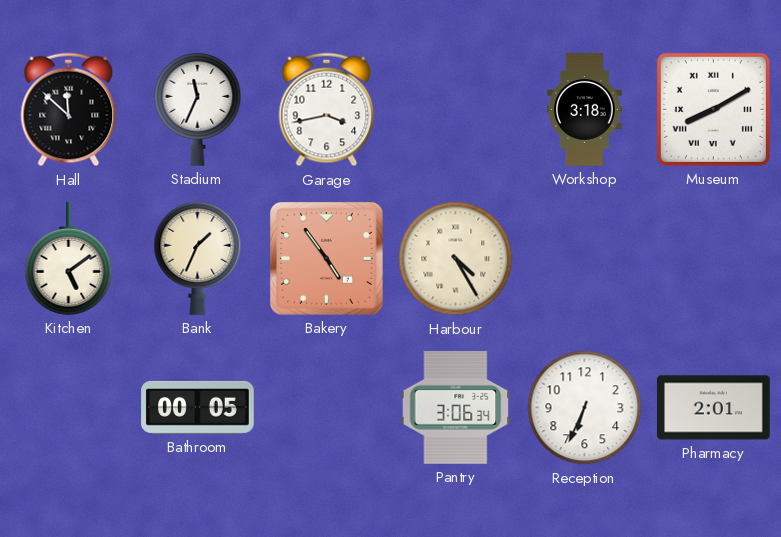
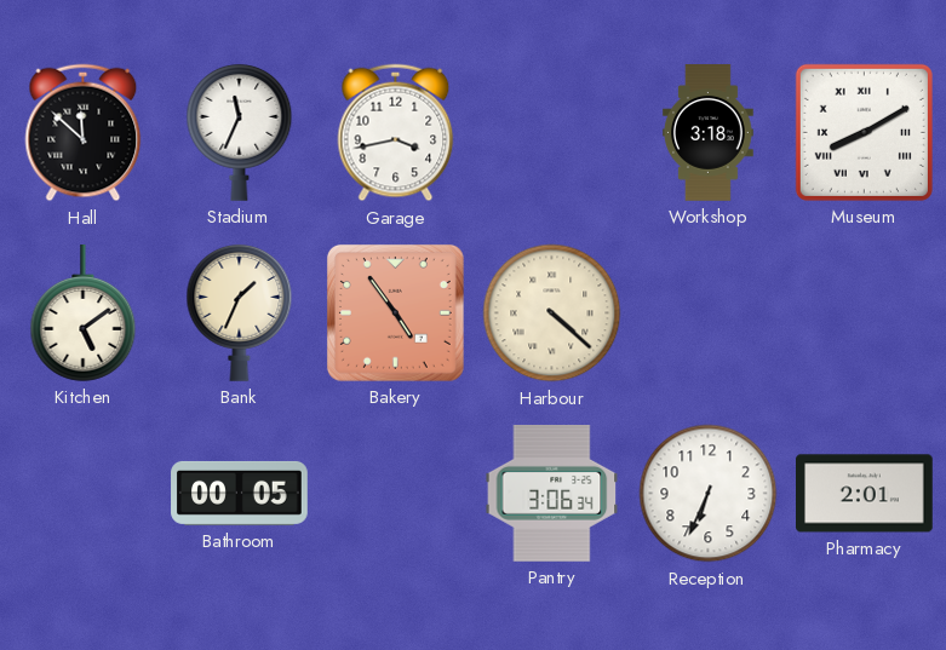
Harbour: 4:25 -> 4:22 (552, 314)
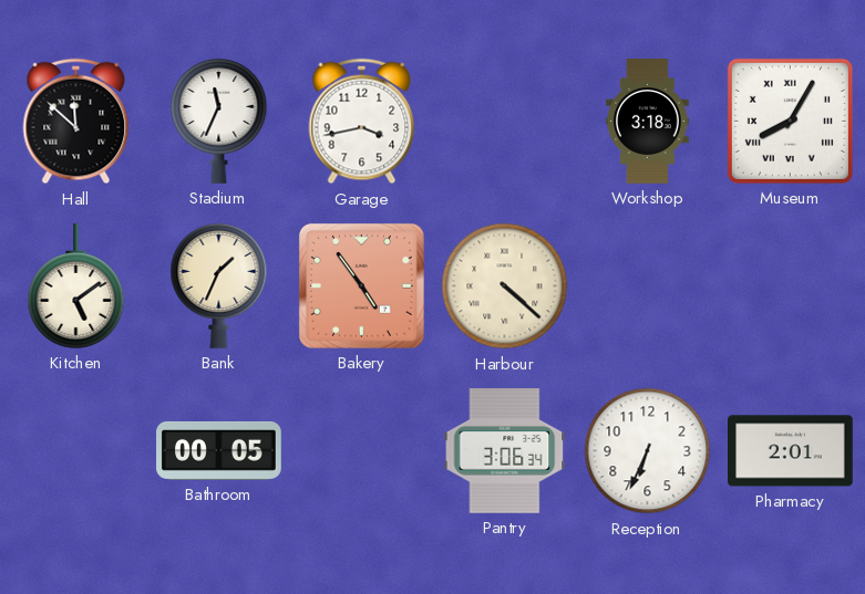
Museum: 8:10 -> 8:05 (790, 121)
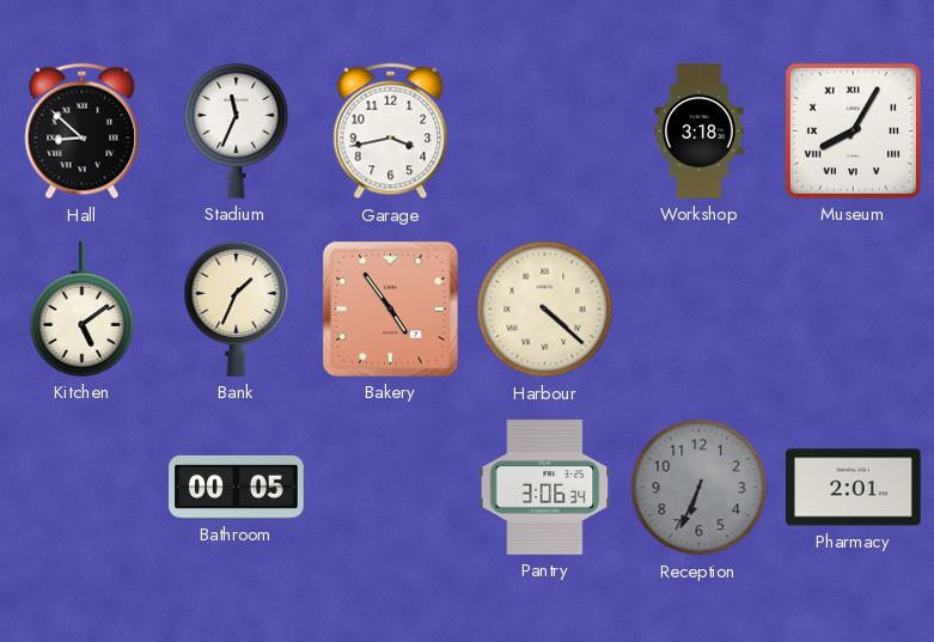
Hall: 11:52 -> 8:52 (83, 132)
Reception dial: white -> grey (700, 488)
